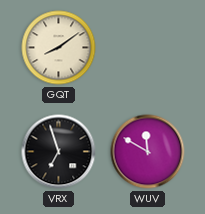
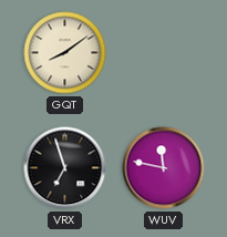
WUV: 11:50 -> 11:47 (164, 168)
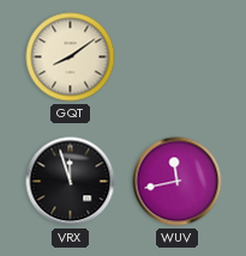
VRX: 6:57 -> 11:57 (71, 182)
WUV: 11:47 -> 11:43 (178, 182)
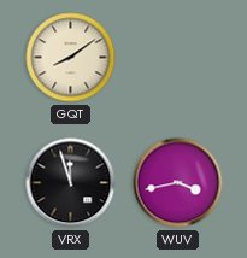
WUV: 11:43 -> 3:43 (178, 183)
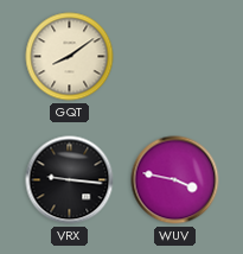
VRX: 11:57 -> 9:16 (70, 180)
WUV: 3:43 -> 3:47 (175, 180)
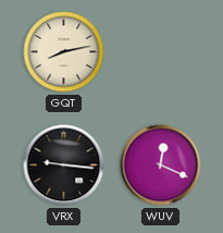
GQT: 8:09 -> 8:13 (64, 52)
WUV: 3:47 -> 12:19 (161, 165)
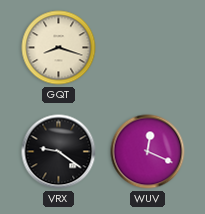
GQT: 8:13 -> 8:18 (59, 48)
VRX: 9:16 -> 9:21 (59, 152)
